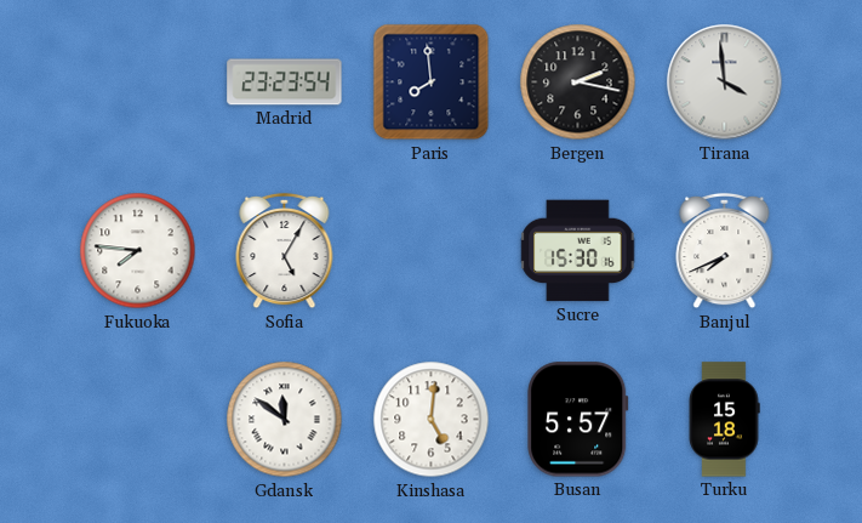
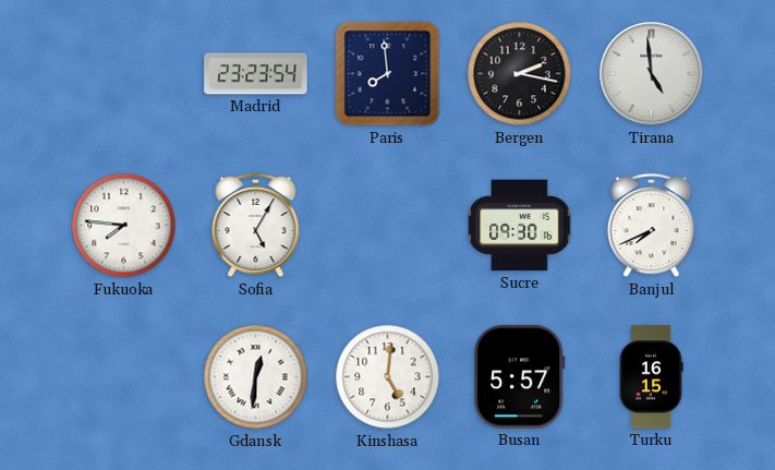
Tirana: 3:59 -> 4:59 (652, 74)
Sucre: 15:30 -> 09:30 (520, 226)
Gdansk: 11:51 -> 12:31 (256, 377)
Turku: 15:18 -> 16:15 (651, 377)
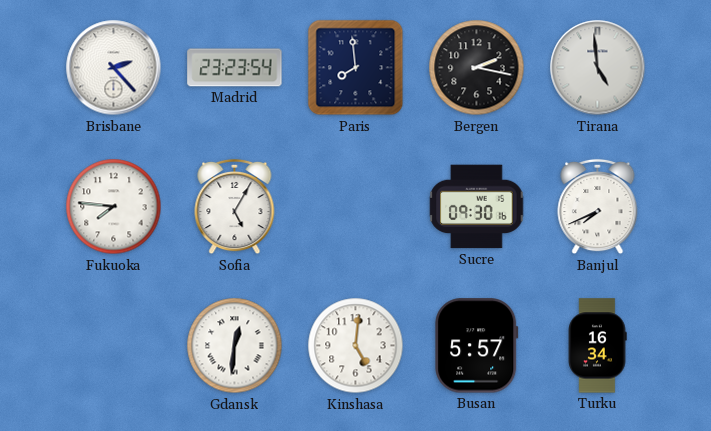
Brisbane: none -> 2:23 (114, 68)
Turku: 16:15 -> 16:34 (597, 346)
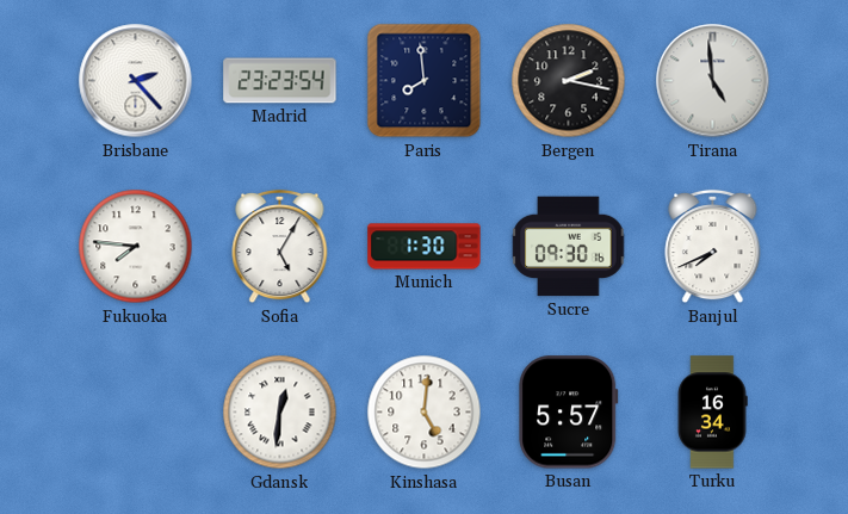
Munich: none -> 1:30 (425, 247)
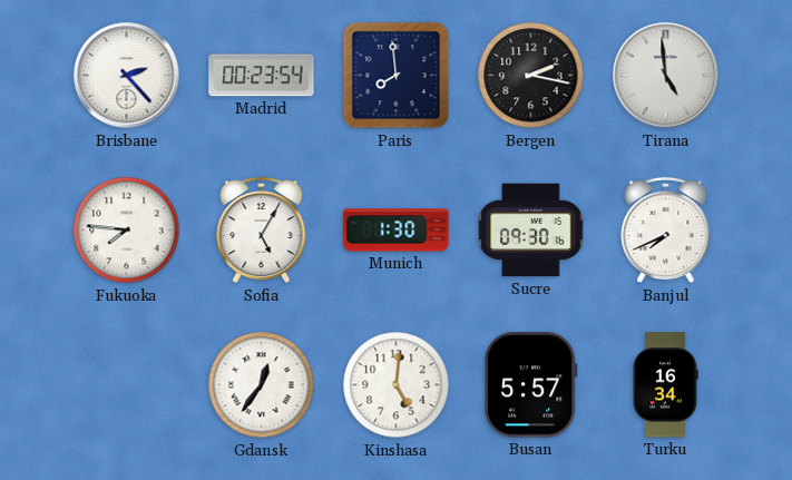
Madrid: 23:23 -> 00:23 (262, 76)
Gdansk: 12:31 -> 12:36 (262, 385)
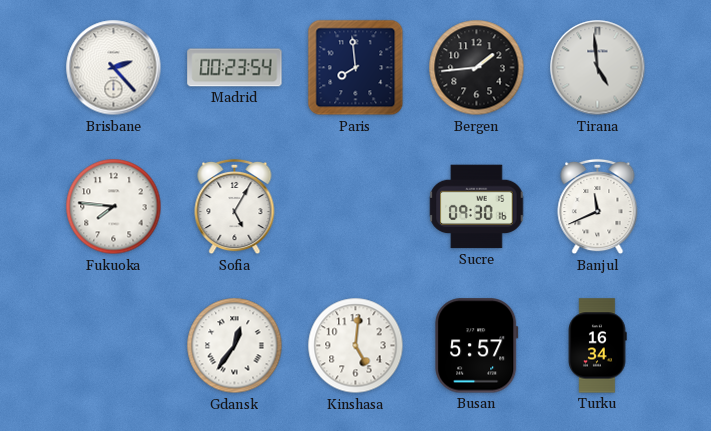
Bergen: 2:17 -> 1:44 (477, 68)
Munich: 1:30 -> none (397, 231)
Banjul: 7:41 -> 11:41 (598, 207)
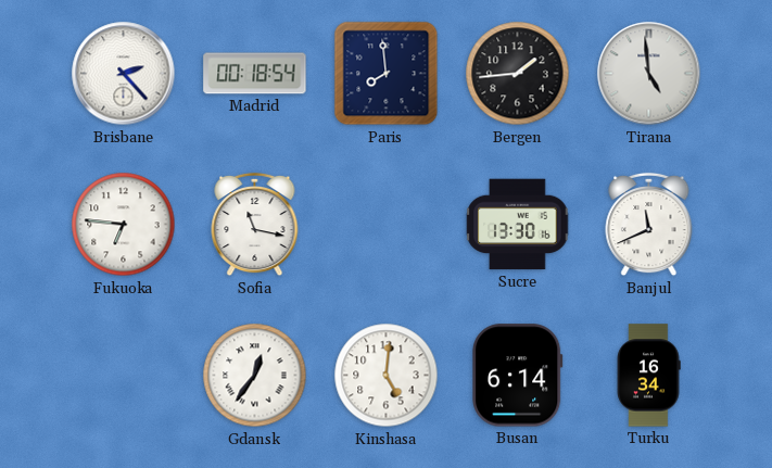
Madrid: 00:23 -> 00:18 (255, 74)
Fukuoka: 7:46 -> 6:46 (124, 225)
Sofia: 5:05 -> 11:17 (255, 225)
Sucre: 09:30 -> 13:30 (518, 225)
Busan: 5:57 -> 6:14 (518, 376)
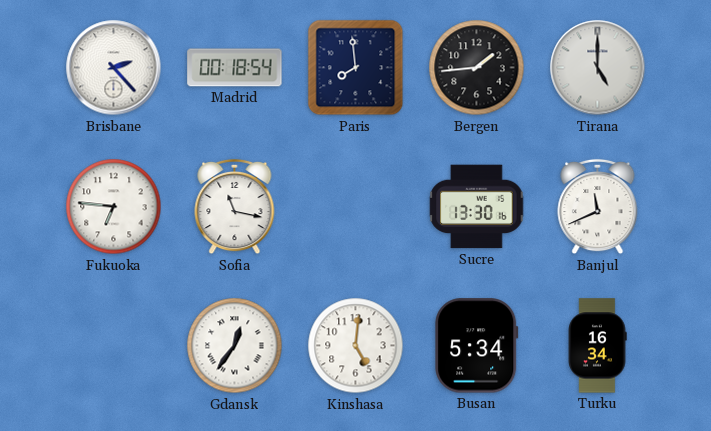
Tirana: 4:59 -> 5:00 (598, 68)
Busan: 6:14 -> 5:34 (477, 346)
